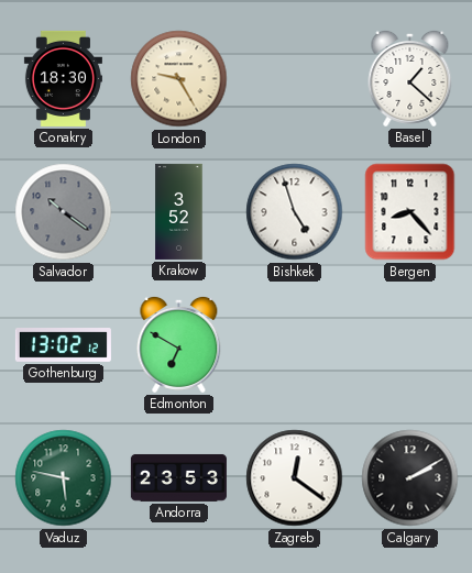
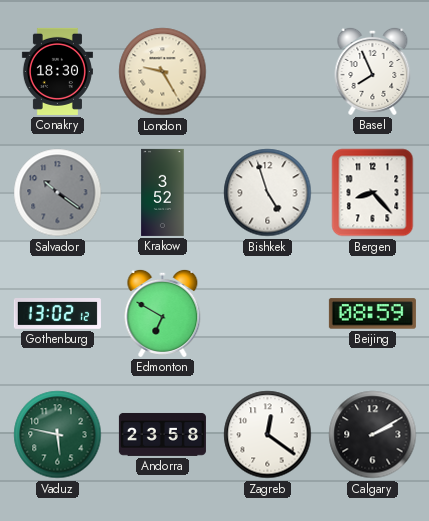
Basel: 1:22 -> 7:56 (373, 71)
Beijing: none -> 08:59 (372, 314)
Andorra: 23:53 -> 23:58 (162, 434)
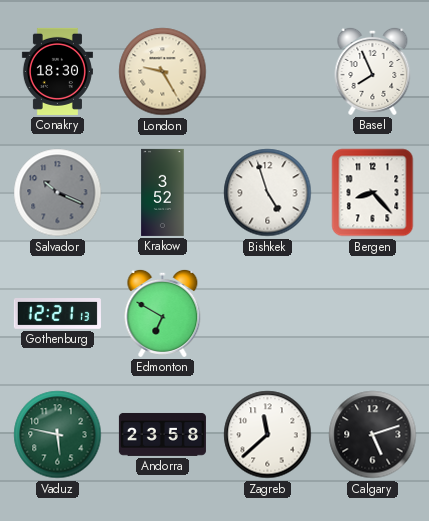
Salvador: 10:21 -> 10:19 (58, 193)
Gothenburg: 13:02 -> 12:21 (57, 314)
Beijing: 08:59 -> none (372, 314)
Zagreb: 12:21 -> 11:38 (268, 435)
Calgary: 2:10 -> 5:12 (373, 435)
